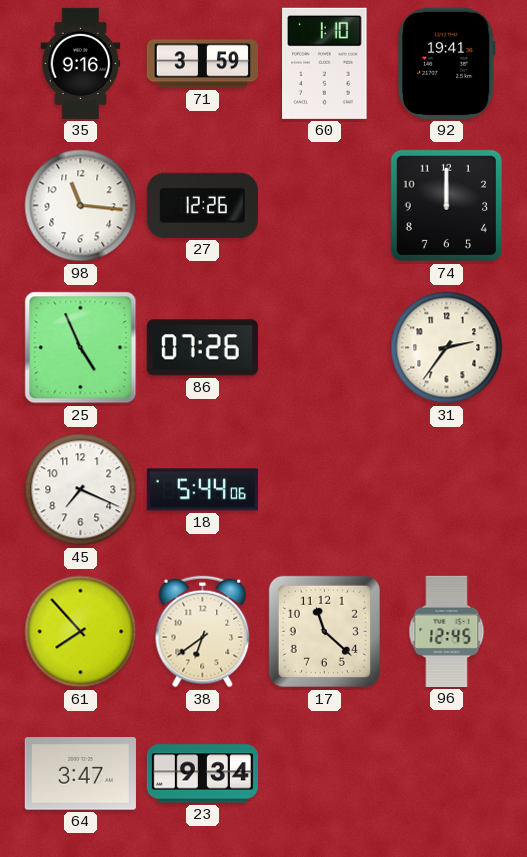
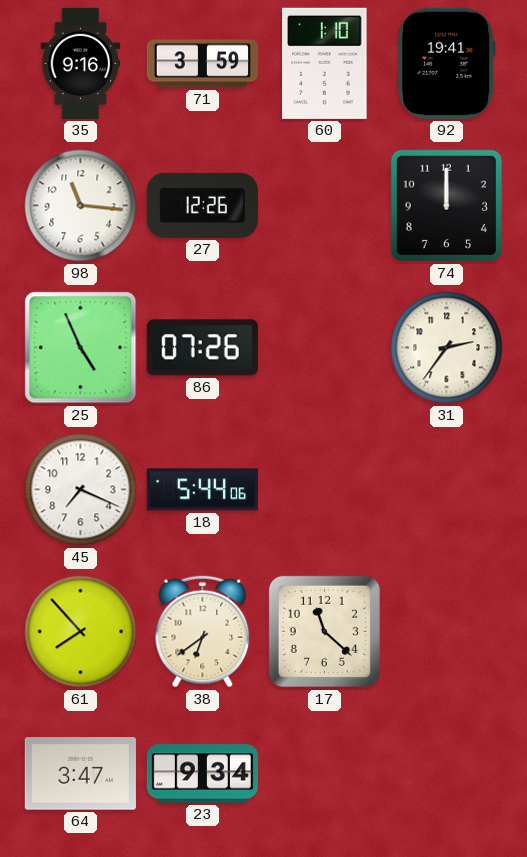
96: 12:45 -> none (447, 631)
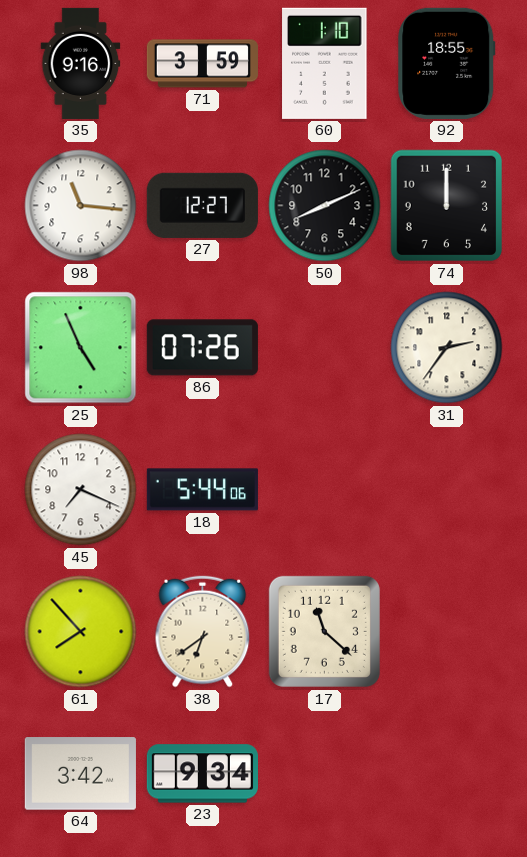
92: 19:41 -> 18:55 (447, 63)
27: 12:26 -> 12:27 (202, 205)
50: none -> 8:11 (325, 206)
64: 3:47 -> 3:42 (80, 774)
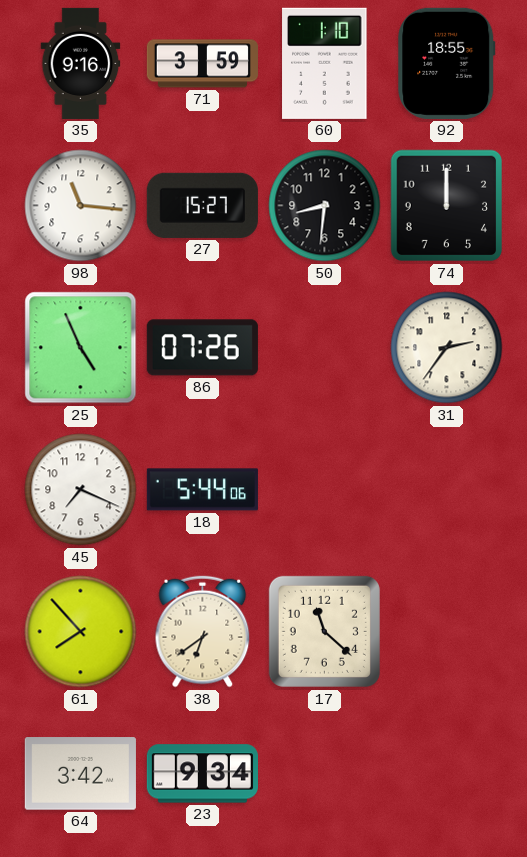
27: 12:27 -> 15:27 (202, 205)
50: 8:11 -> 8:31 (325, 206)
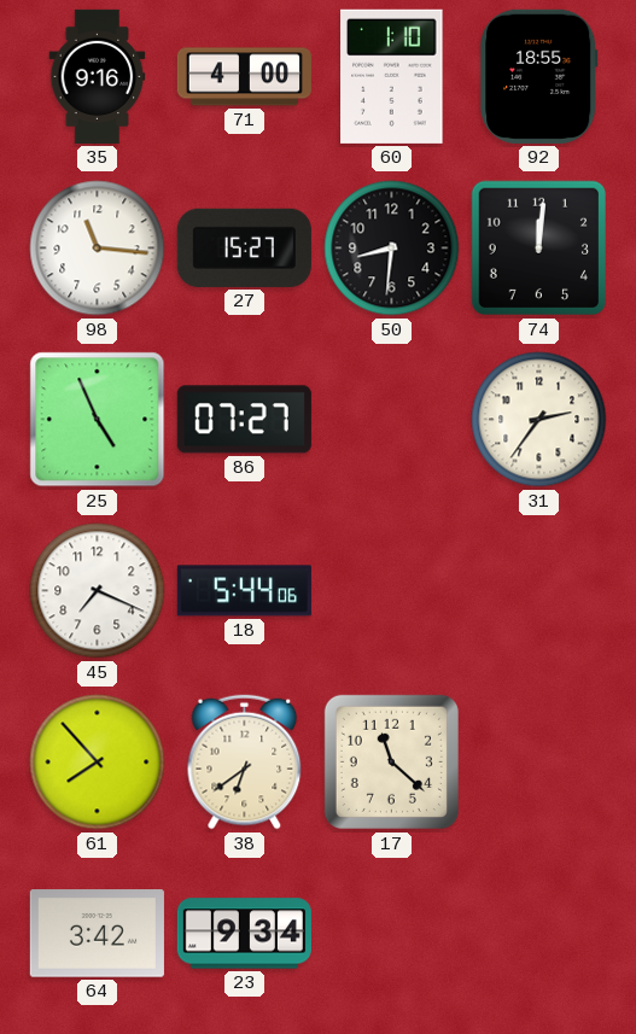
71: 3:59 -> 4:00 (244, 77)
74: 12:00 -> 12:01 (539, 249)
86: 07:26 -> 07:27 (244, 420)
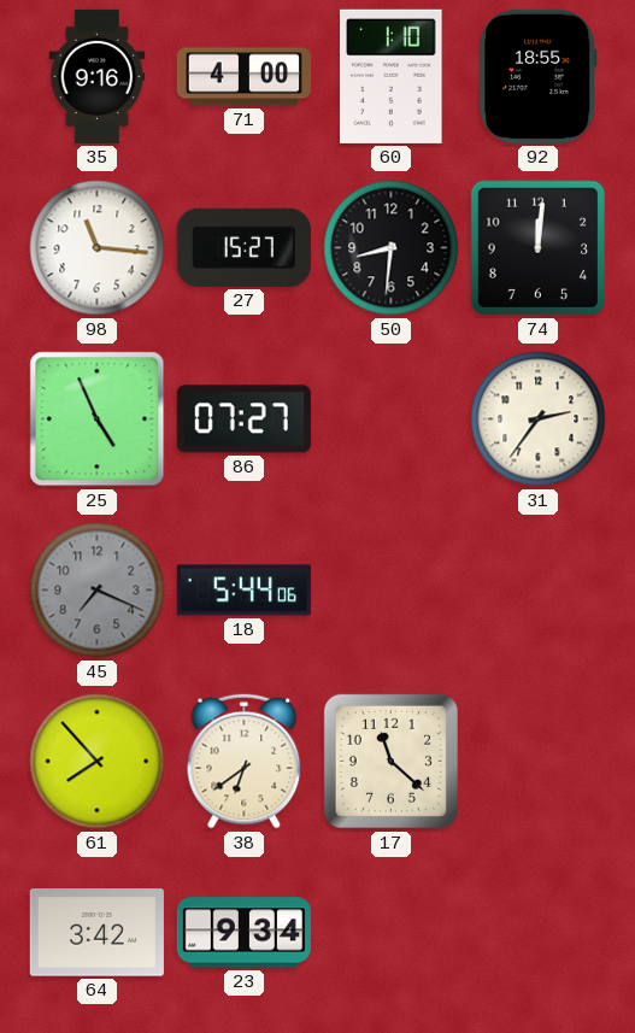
45 dial: white -> grey (98, 591)
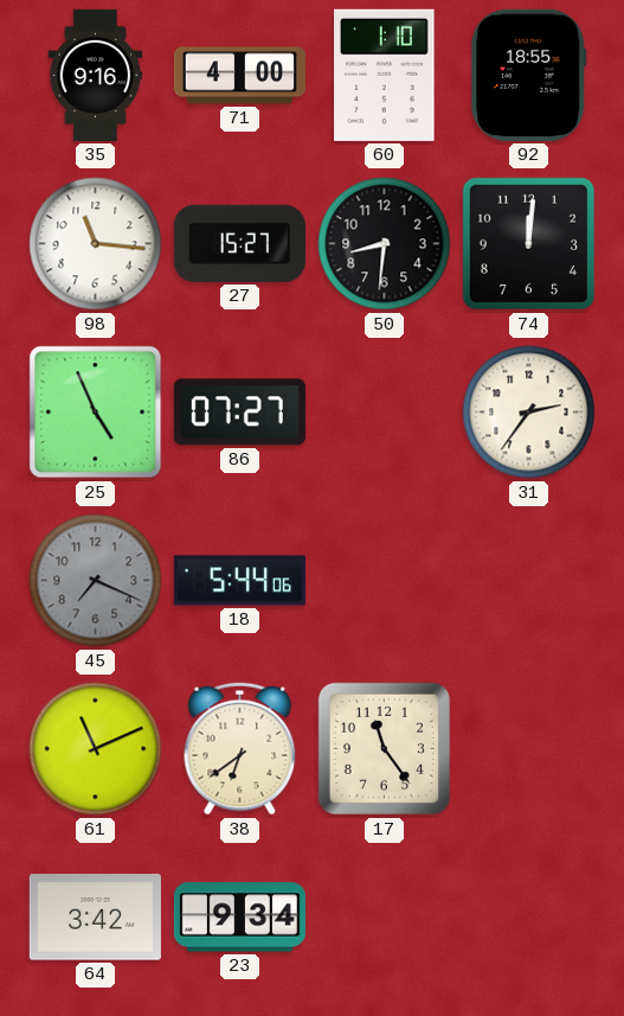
61: 7:53 -> 11:11 (96, 749)
17: 11:22 -> 11:24 (384, 748)
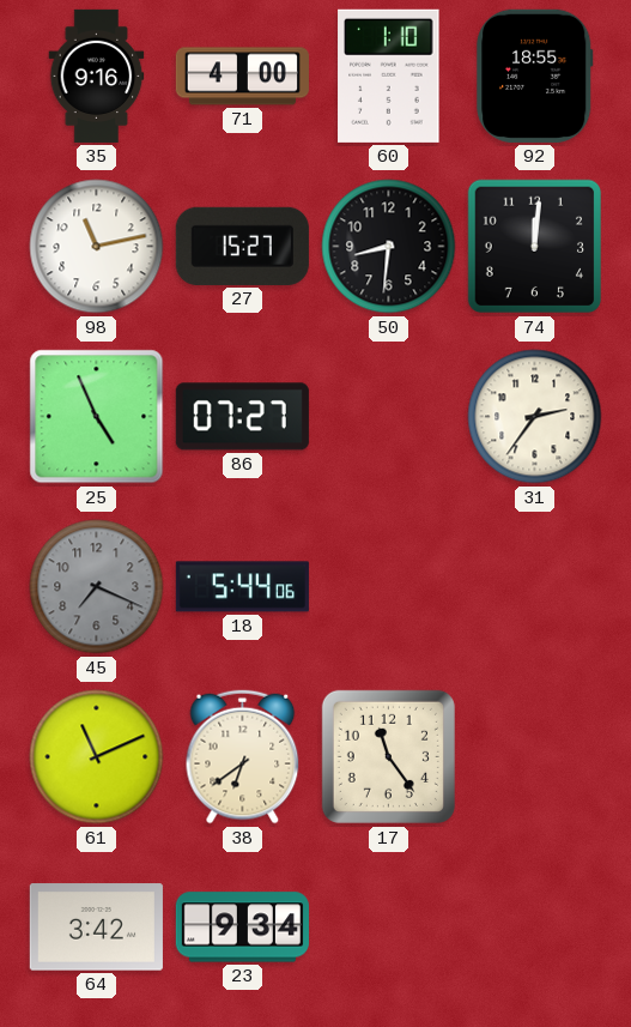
98: 11:16 -> 11:13 (97, 247)
